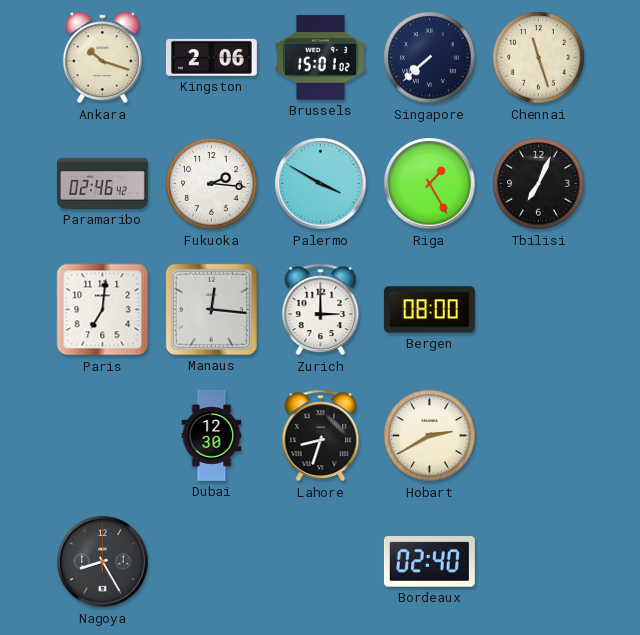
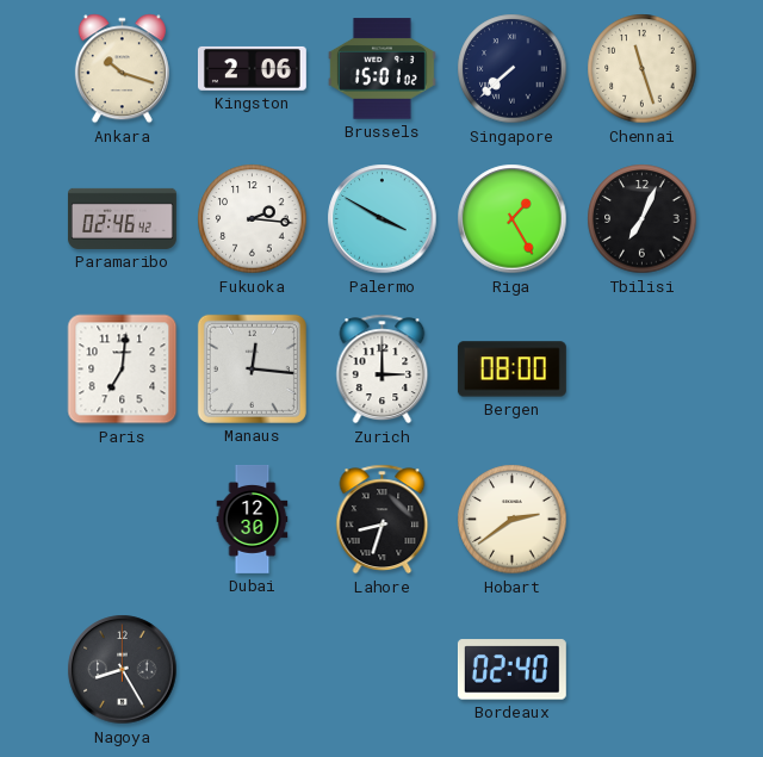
Hobart: 2:40 -> 2:39 (513, 520)
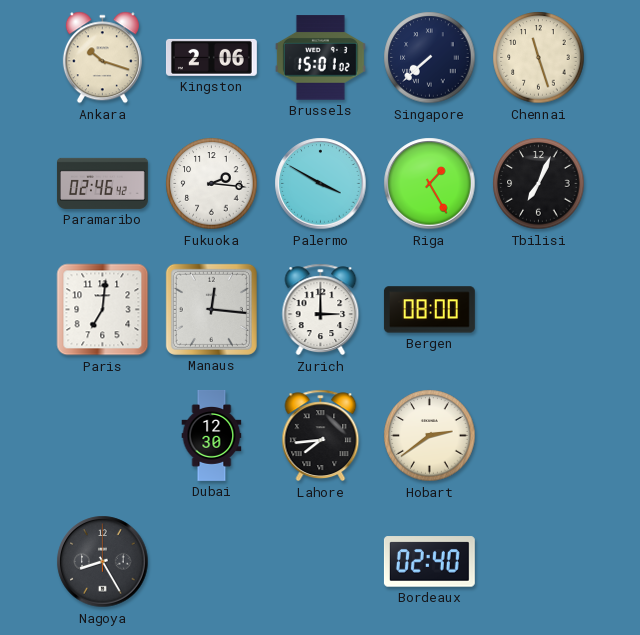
Lahore: 8:33 -> 7:44 (321, 436)
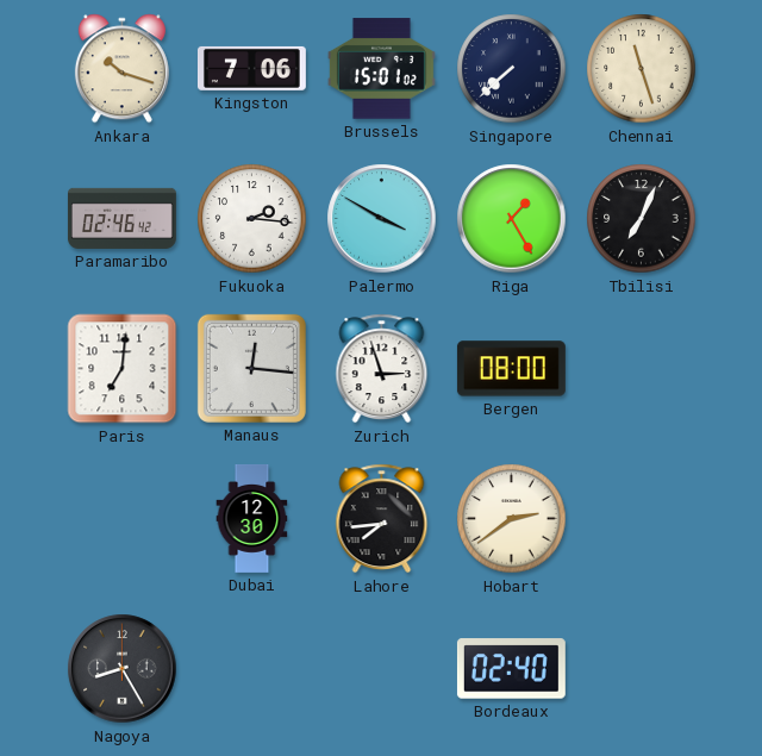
Kingston: 2:06 -> 7:06 (251, 68)
Zurich: 3:00 -> 2:57 (382, 369)
